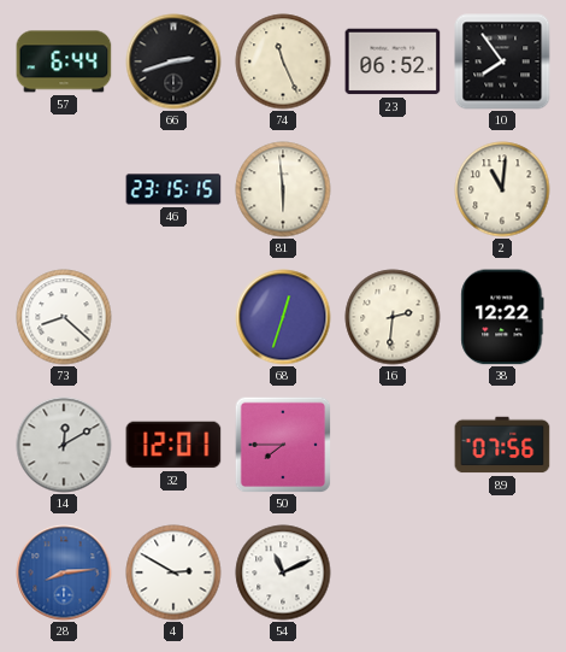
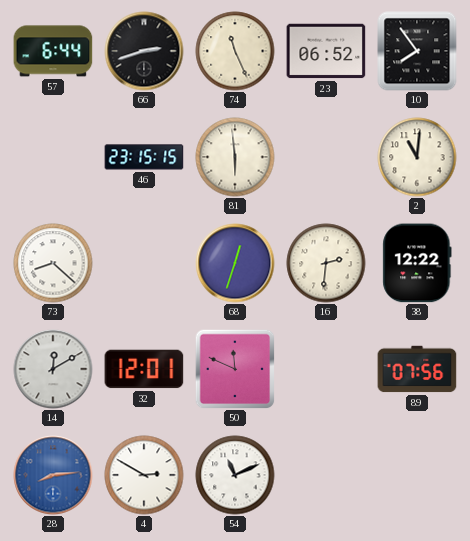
50: 7:45 -> 11:49 (235, 369)
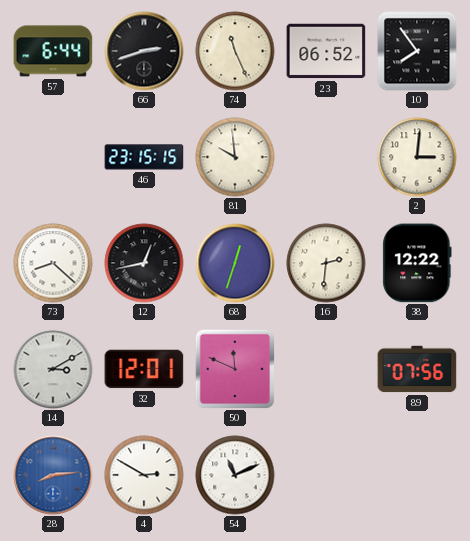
81: 5:59 -> 9:59 (235, 157)
2: 11:01 -> 3:01 (417, 157)
12: none -> 12:43 (144, 263)
14: 12:10 -> 3:10 (53, 369)
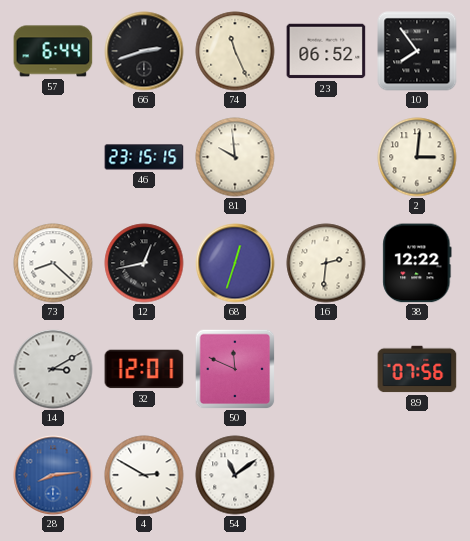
54: 11:11 -> 11:09 (235, 475)
